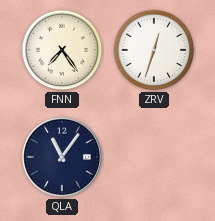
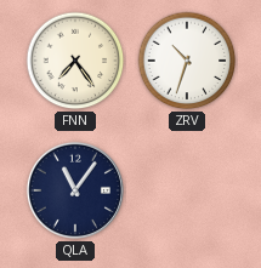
ZRV: 12:33 -> 10:33 (187, 61)
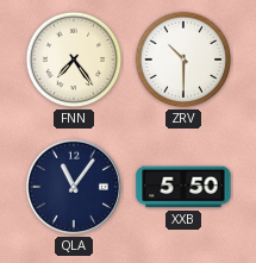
ZRV: 10:33 -> 10:30 (183, 60)
XXB: none -> 5:50 (183, 187)
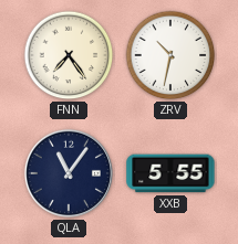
ZRV: 10:30 -> 10:32 (170, 55)
XXB: 5:50 -> 5:55 (170, 173)
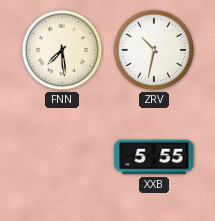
FNN: 7:24 -> 7:29 (62, 50)
QLA: 11:06 -> none (69, 173)
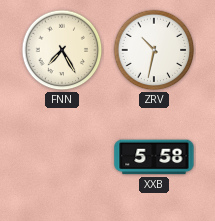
FNN: 7:29 -> 7:25 (62, 50)
XXB: 5:55 -> 5:58 (154, 157)
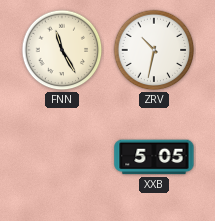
FNN: 7:25 -> 11:25 (62, 50)
XXB: 5:58 -> 5:05 (154, 157)
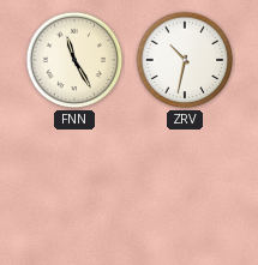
XXB: 5:05 -> none (154, 157)
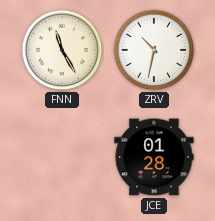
JCE: none -> 01:28 (154, 157)
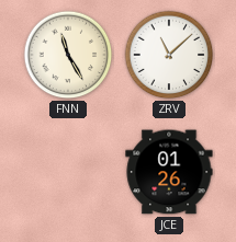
ZRV: 10:32 -> 11:08 (169, 55)
JCE: 01:28 -> 01:26 (169, 172)
